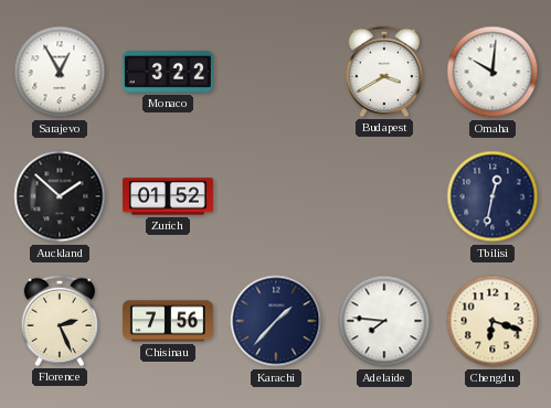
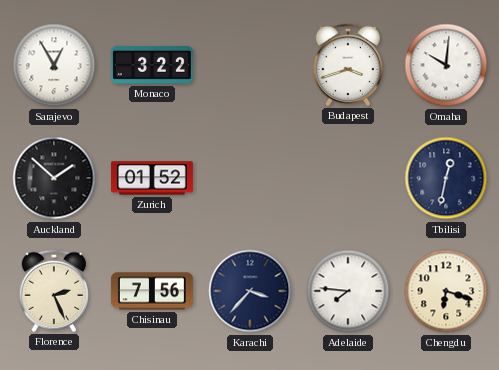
Budapest: 3:40 -> 3:42 (347, 65)
Karachi: 1:37 -> 3:37 (250, 291)
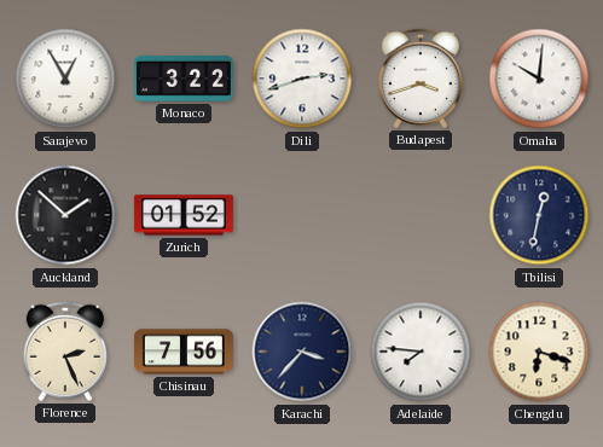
Dili: none -> 2:42 (302, 79)
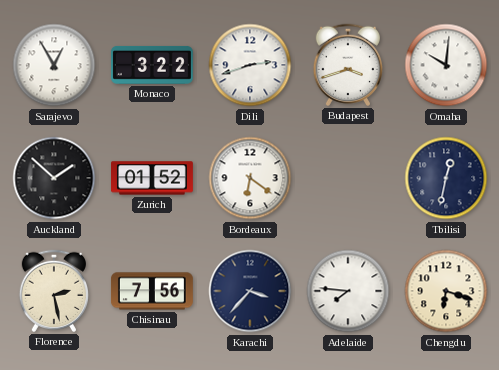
Bordeaux: none -> 6:21 (250, 178)
Florence: 2:26 -> 2:28 (53, 291)
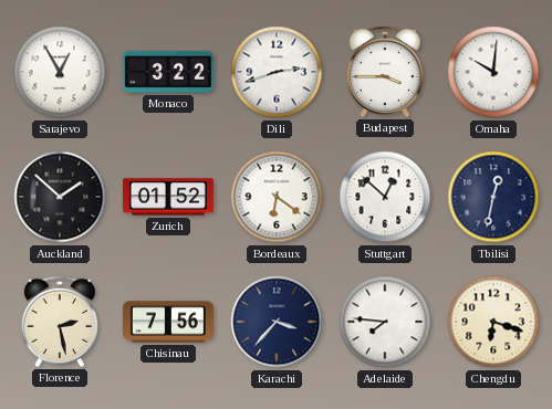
Budapest: 3:42 -> 3:45 (384, 72)
Stuttgart: none -> 12:52 (385, 197)
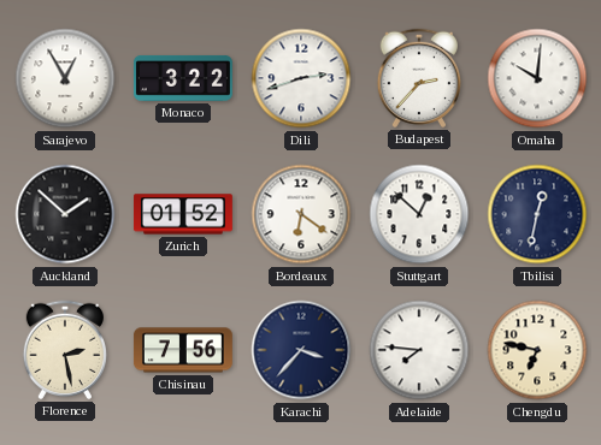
Budapest: 3:45 -> 2:37 (418, 78)
Chengdu: 6:18 -> 6:47 (537, 350)
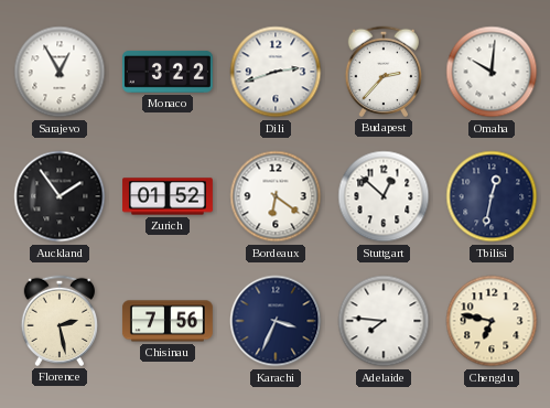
Auckland: 1:52 -> 1:54 (60, 196)
Karachi: 3:37 -> 3:34 (276, 321)
